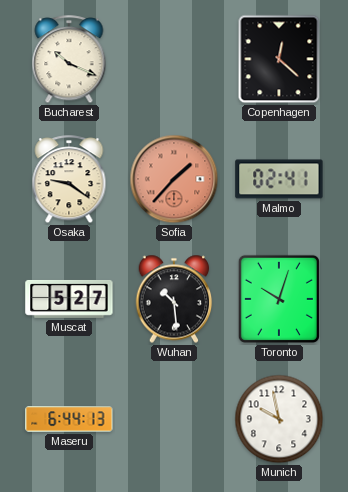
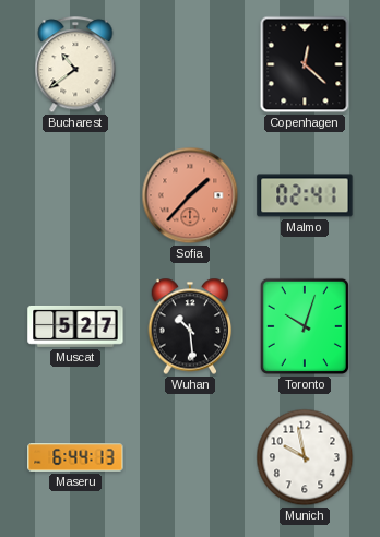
Bucharest: 10:19 -> 10:39 (75, 65)
Osaka: 9:21 -> none (69, 180)
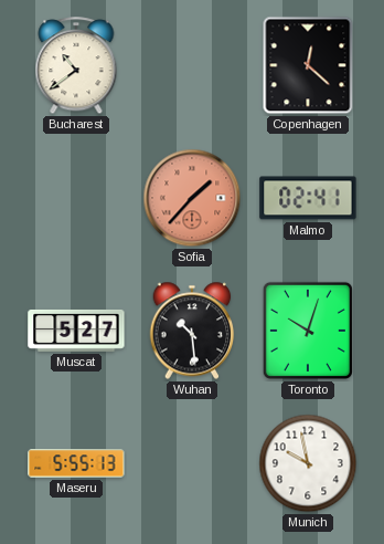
Maseru: 6:44 -> 5:55 (76, 463)
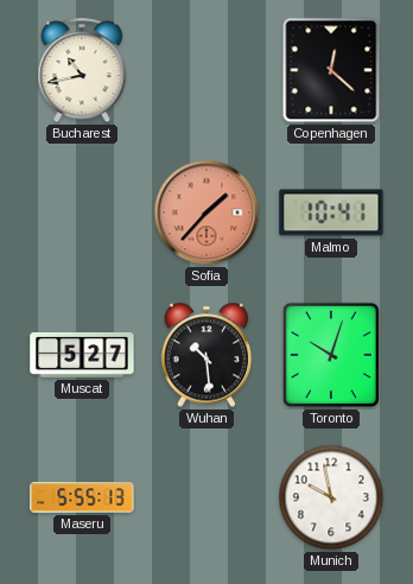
Bucharest: 10:39 -> 10:43 (82, 71)
Malmo: 02:41 -> 10:41 (331, 212)
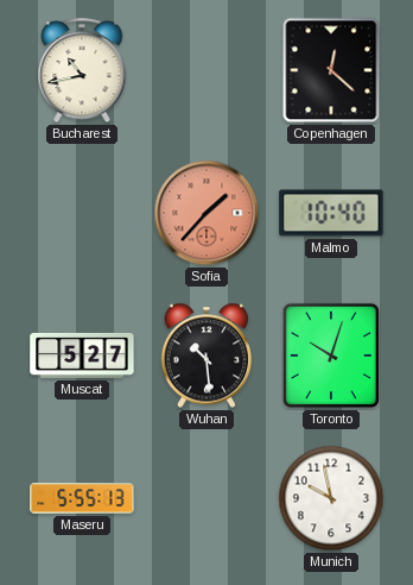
Malmo: 10:41 -> 10:40 (331, 213)
